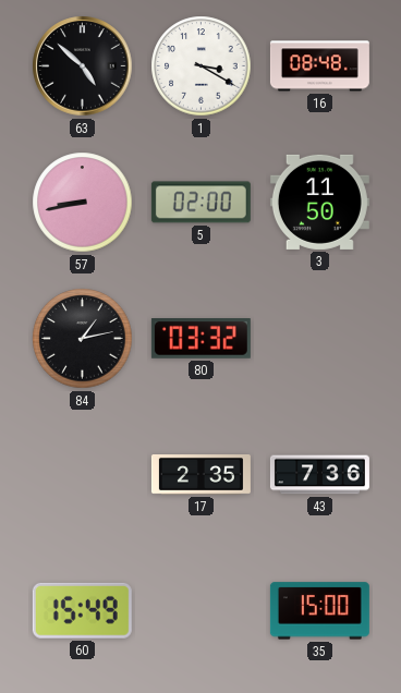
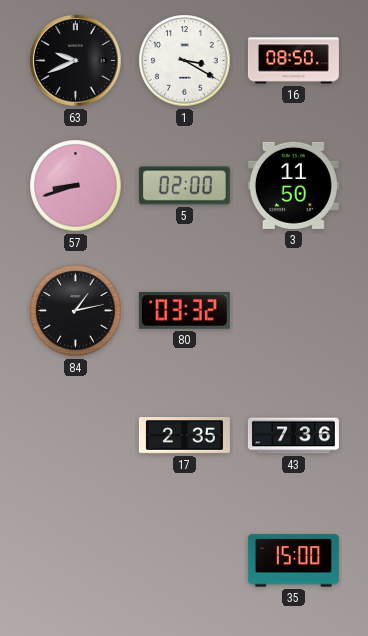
63: 4:52 -> 9:41 (76, 61)
16: 08:48 -> 08:50 (293, 61)
57: 8:43 -> 8:42 (76, 186)
60: 15:49 -> none (82, 610)
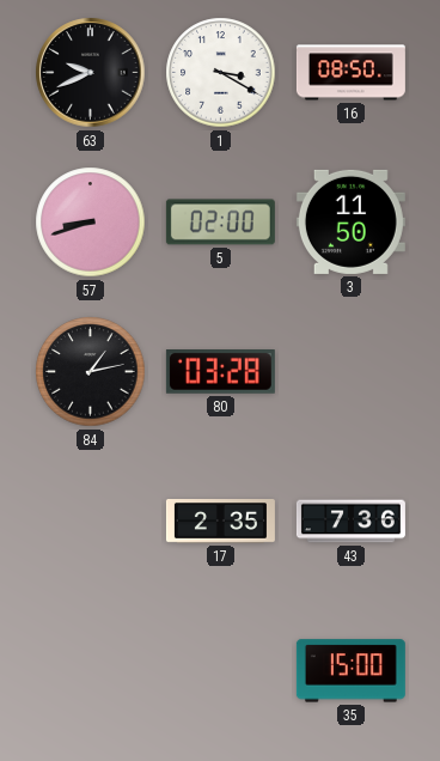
80: 03:32 -> 03:28 (220, 372)
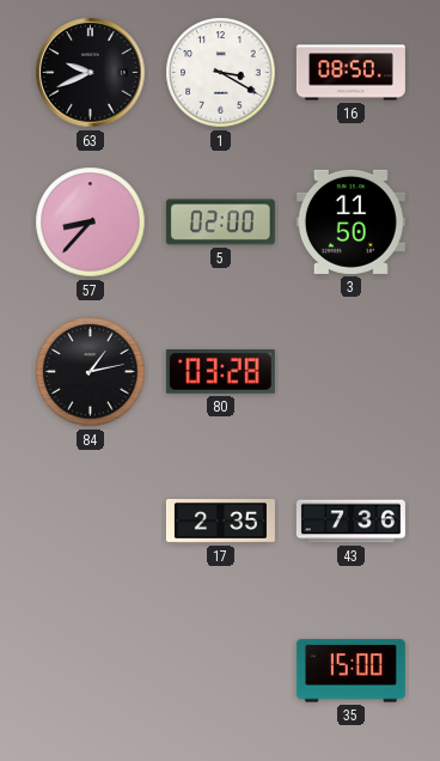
57: 8:42 -> 8:37 (91, 223)
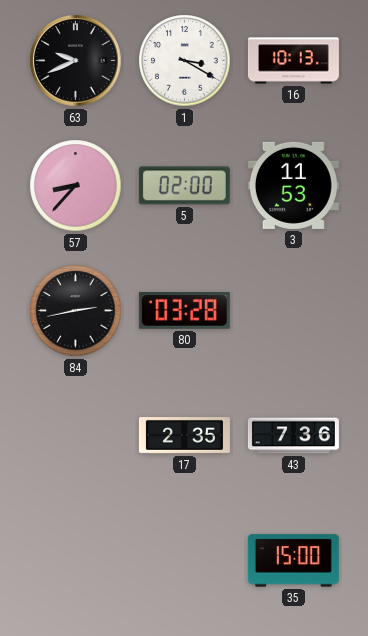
16: 08:50 -> 10:13 (293, 61)
3: 11:50 -> 11:53 (293, 185)
84: 1:13 -> 2:43 (76, 311)
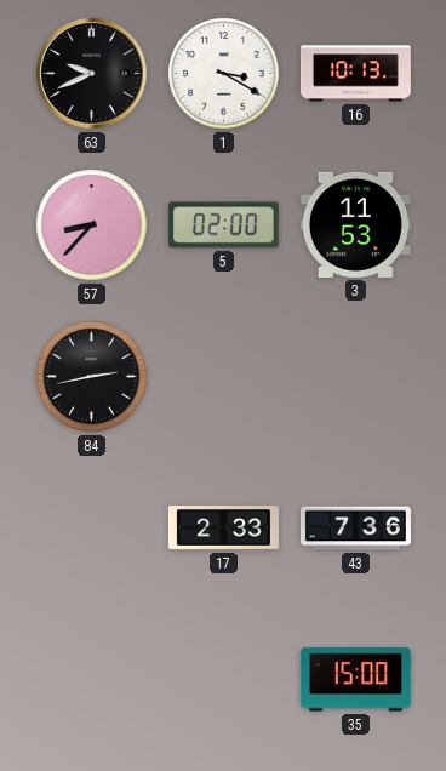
80: 03:28 -> none (184, 311)
17: 2:35 -> 2:33 (223, 529)
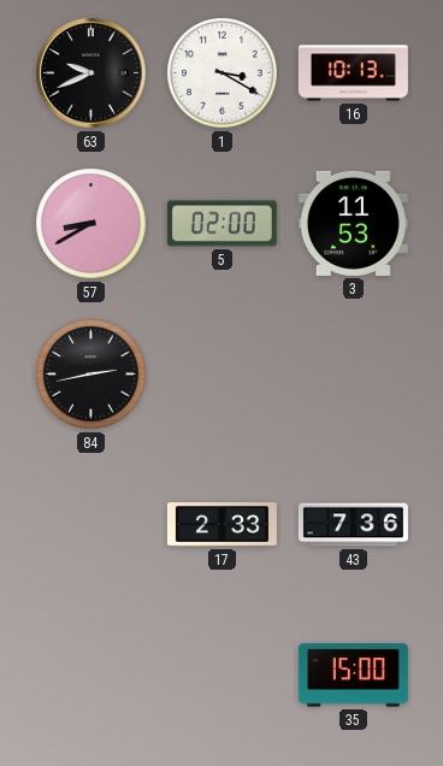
57: 8:37 -> 8:40 (91, 224)
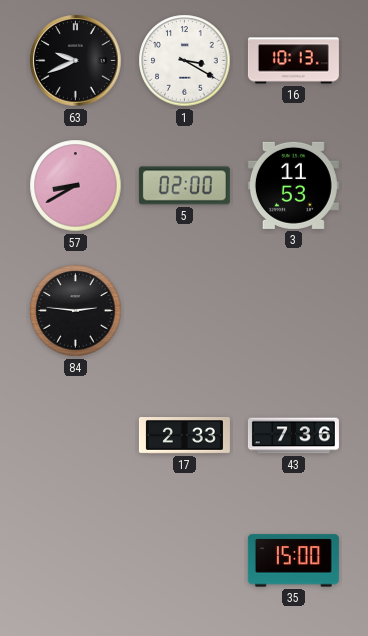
84: 2:43 -> 2:46 (76, 311)
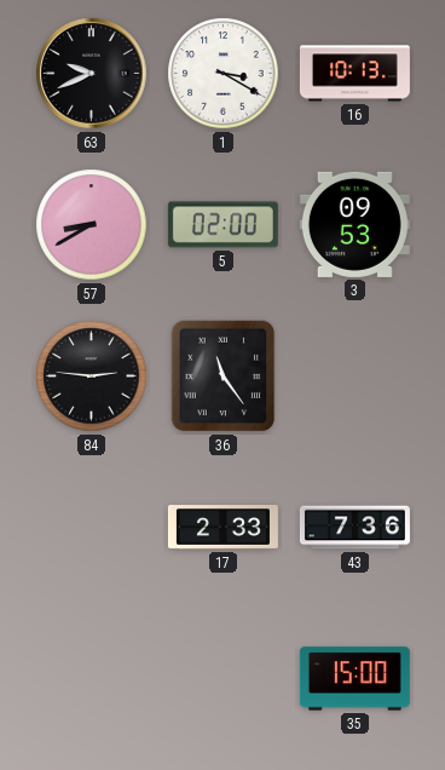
3: 11:53 -> 09:53 (354, 224)
36: none -> 11:24 (224, 377)
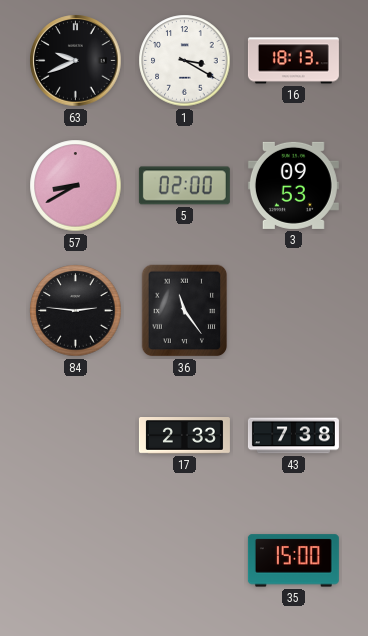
16: 10:13 -> 18:13 (293, 61)
43: 7:36 -> 7:38 (293, 436)
